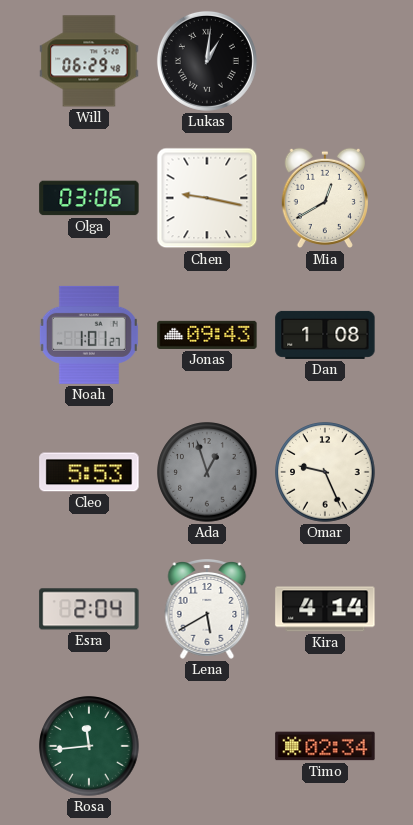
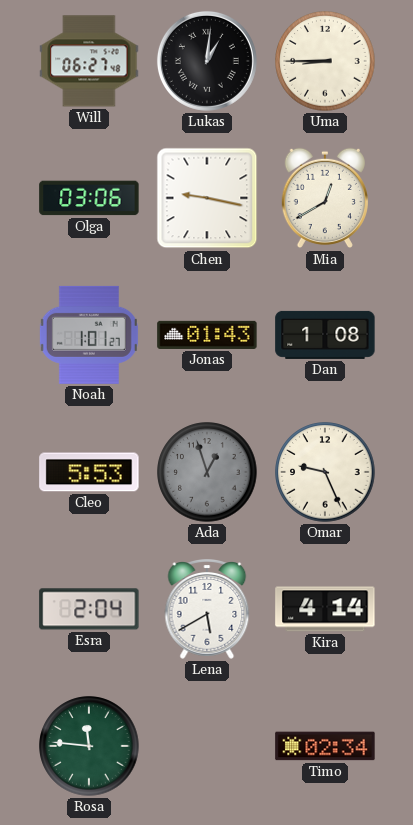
Will: 06:29 -> 06:27 (89, 61)
Uma: none -> 8:45 (325, 61)
Jonas: 09:43 -> 01:43 (207, 335)
Rosa: 11:44 -> 11:46 (89, 746)
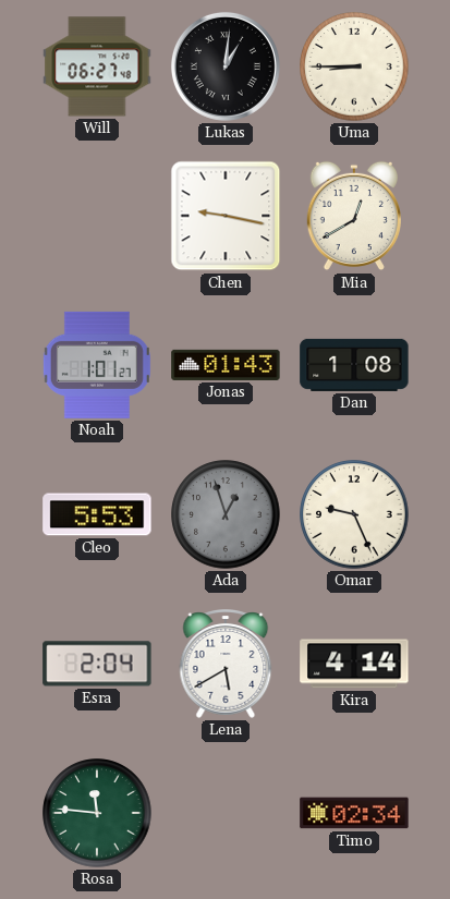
Olga: 03:06 -> none (89, 198)
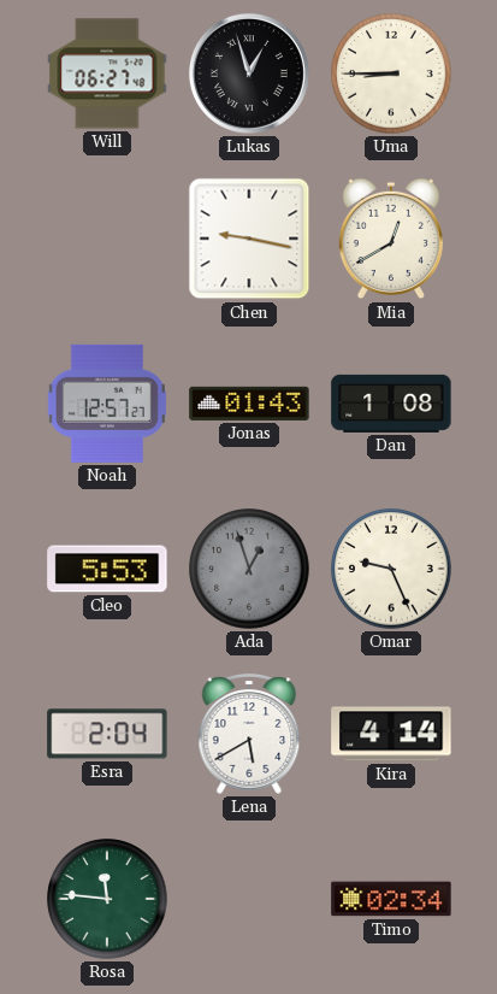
Lukas: 1:01 -> 12:57 (249, 73)
Noah: 1:01 -> 12:57 (107, 404)
